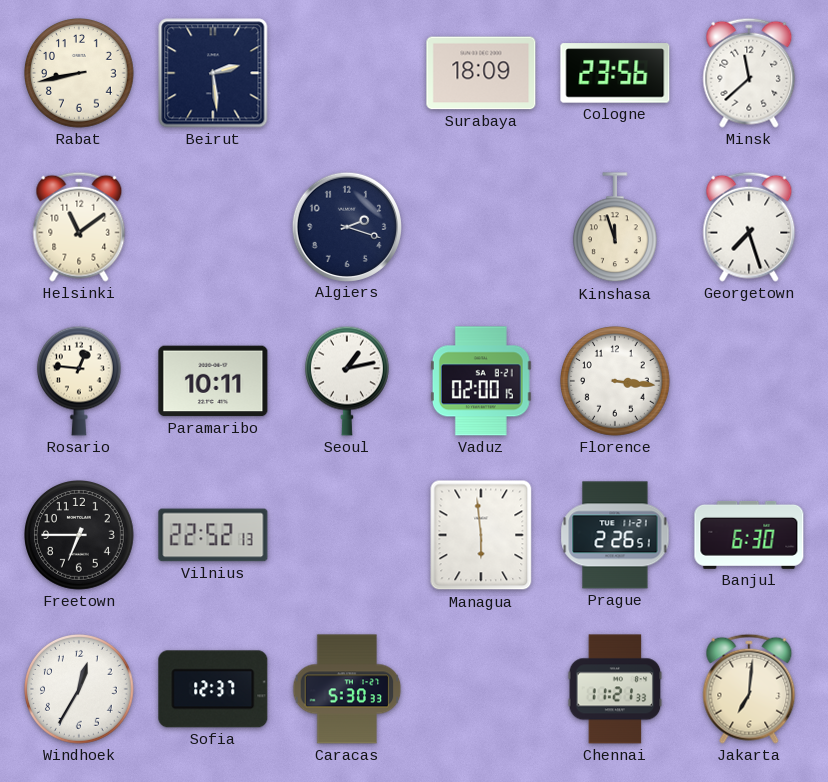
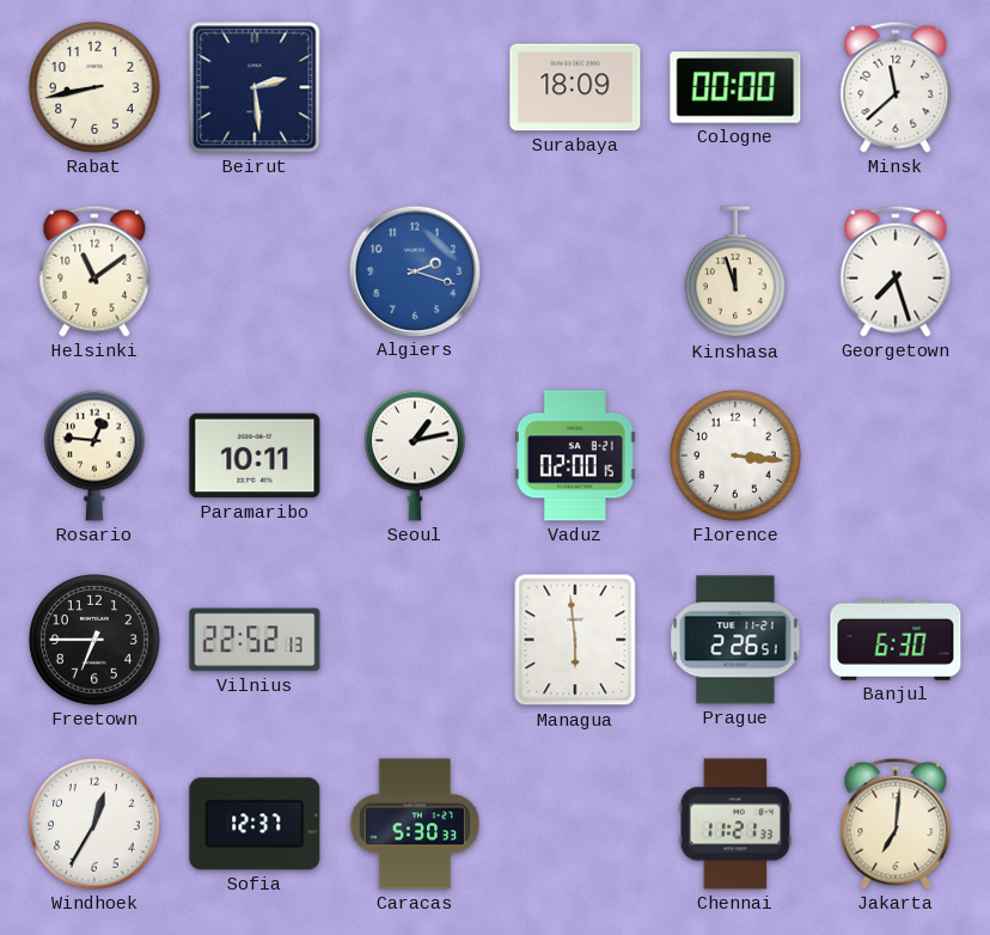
Cologne: 23:56 -> 00:00 (735, 87)
Algiers dial: navy -> blue (414, 270)
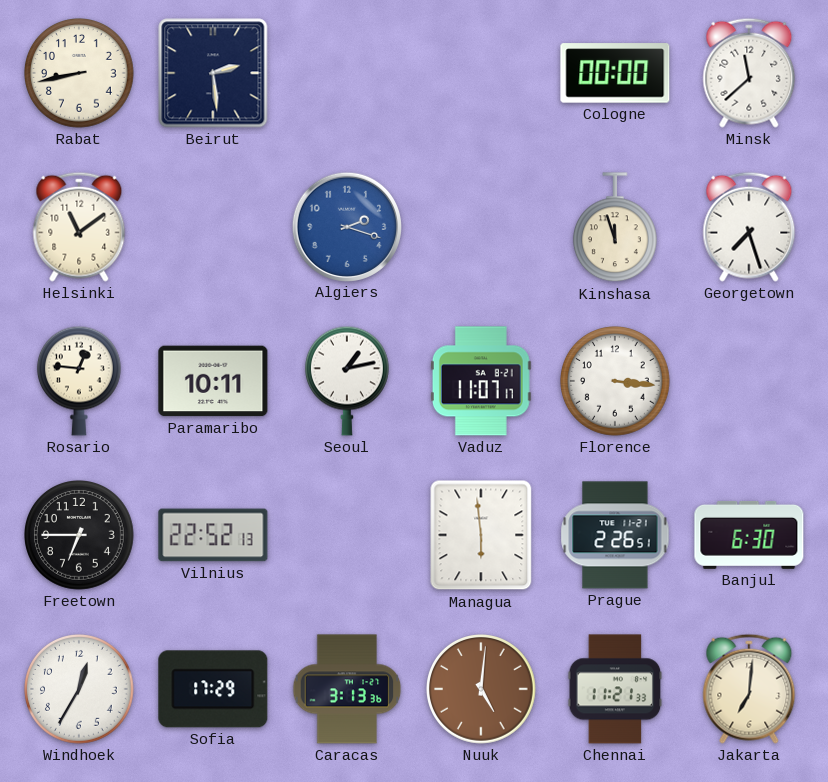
Surabaya: 18:09 -> none (575, 87)
Vaduz: 02:00 -> 11:07 (481, 381)
Sofia: 12:37 -> 17:29 (213, 689)
Caracas: 5:30 -> 3:13 (347, 689)
Nuuk: none -> 5:01 (482, 690)
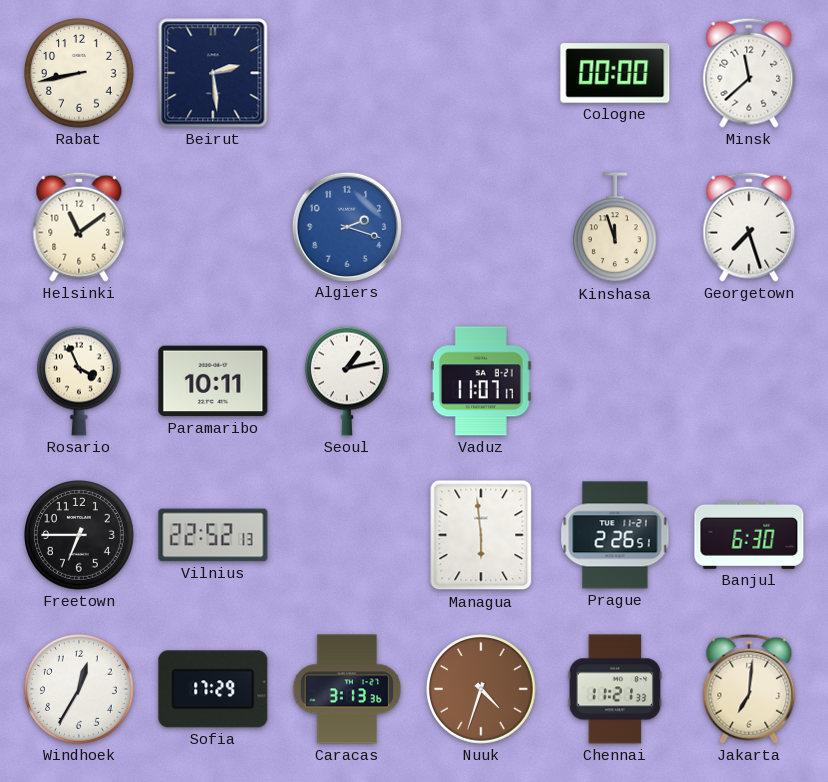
Rosario: 12:46 -> 3:56 (79, 381)
Florence: 3:16 -> none (616, 382)
Nuuk: 5:01 -> 4:33 (482, 690)
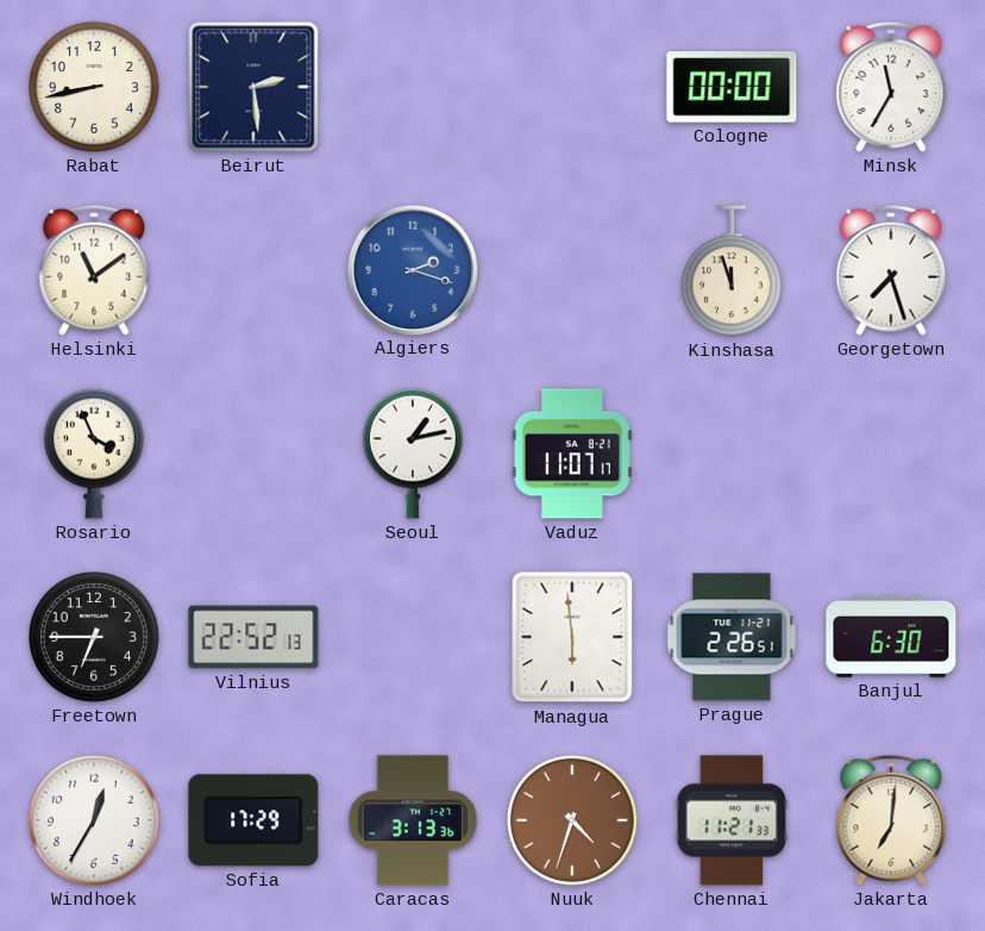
Minsk: 11:38 -> 11:35 (891, 87)
Paramaribo: 10:11 -> none (213, 381)
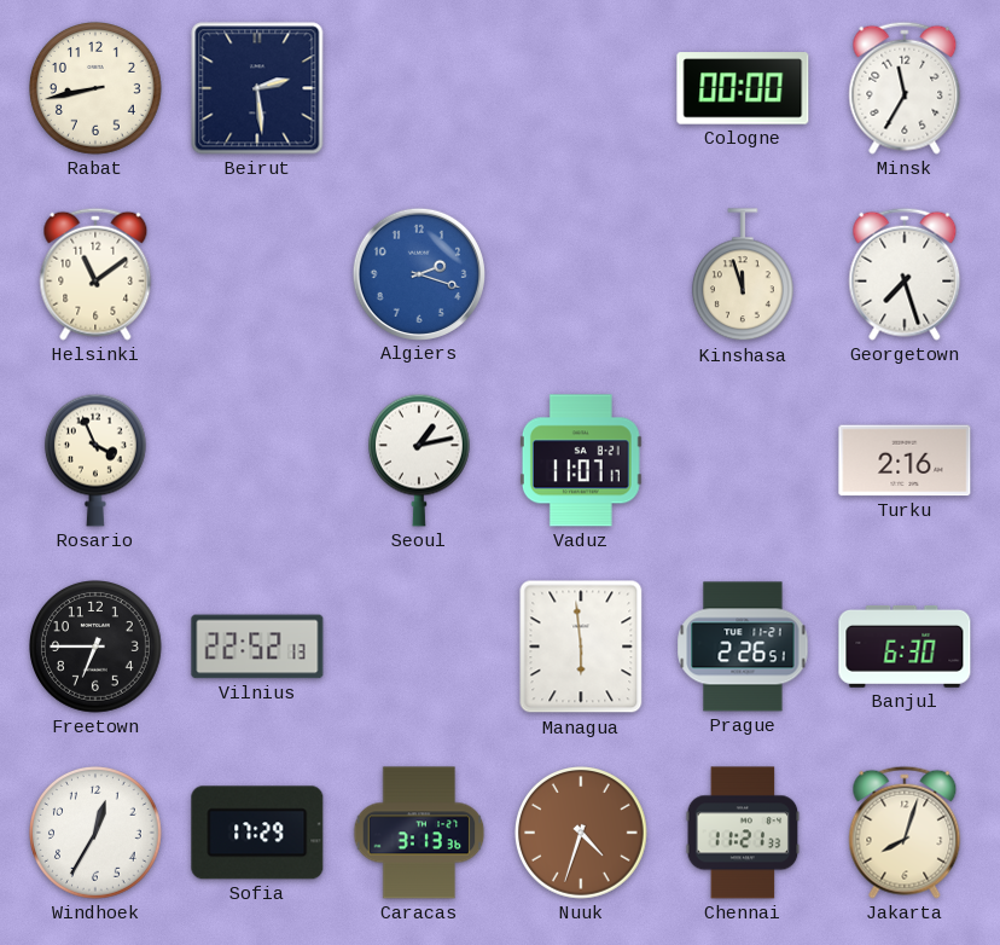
Turku: none -> 2:16 (905, 460)
Jakarta: 7:01 -> 8:03 (905, 833)
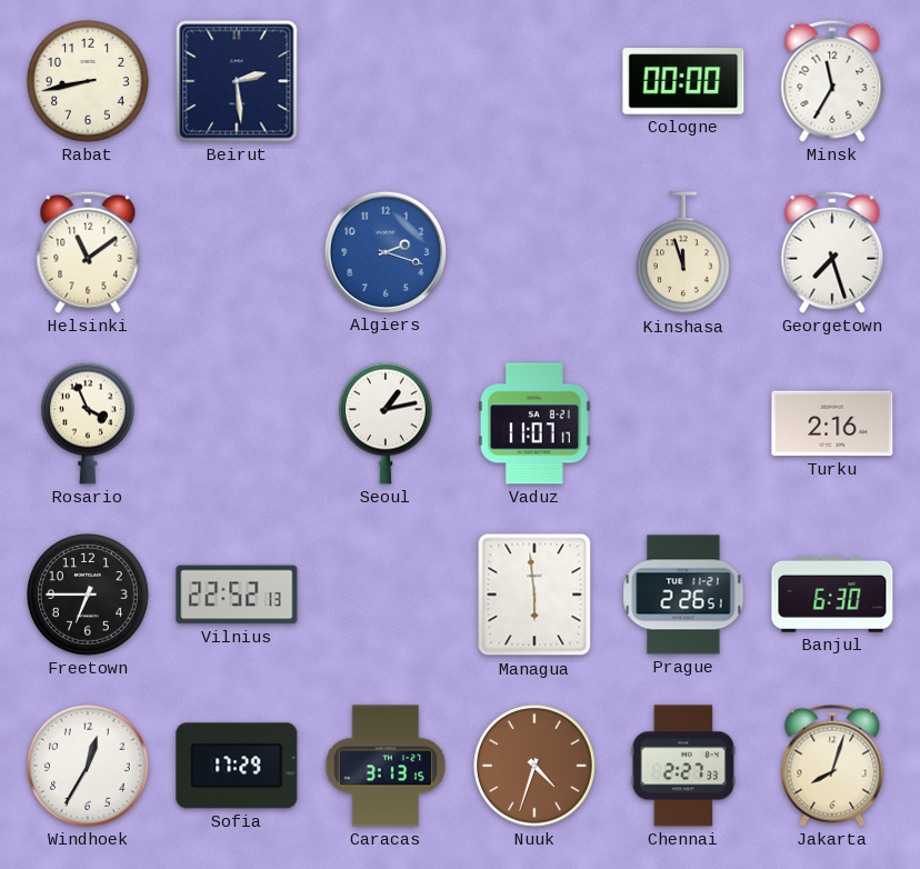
Caracas: 3:13:36 -> 3:13:15 (386, 766)
Chennai: 11:21 -> 2:27 (683, 766)
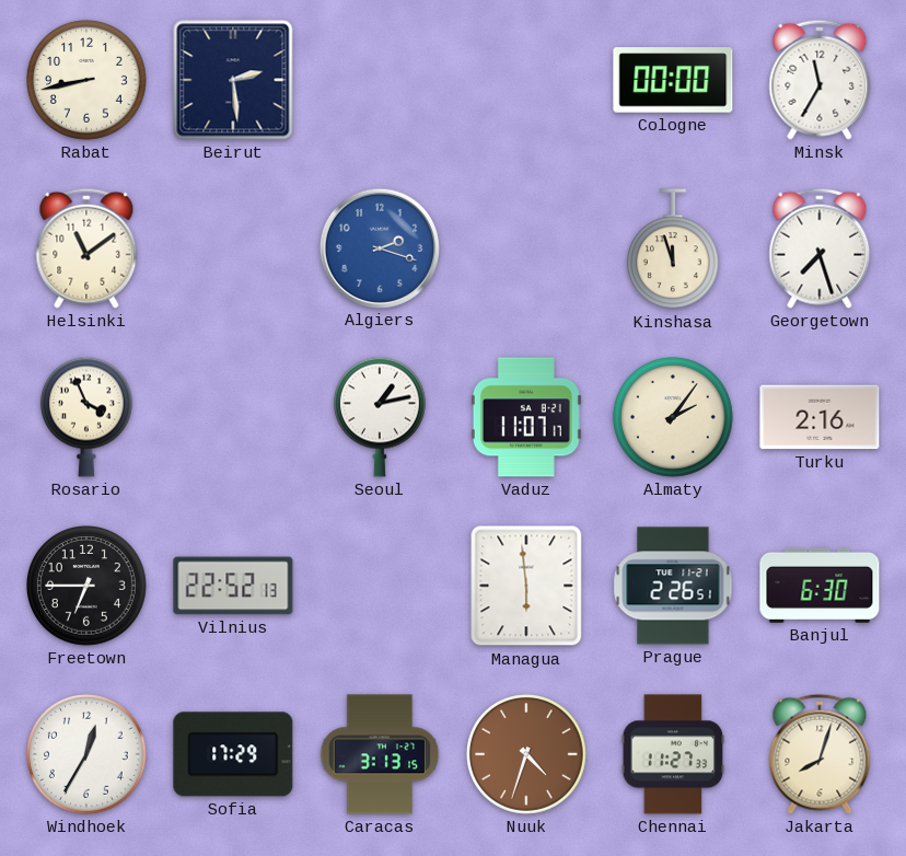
Almaty: none -> 2:06 (674, 418)
Chennai: 2:27 -> 11:27 (673, 754)
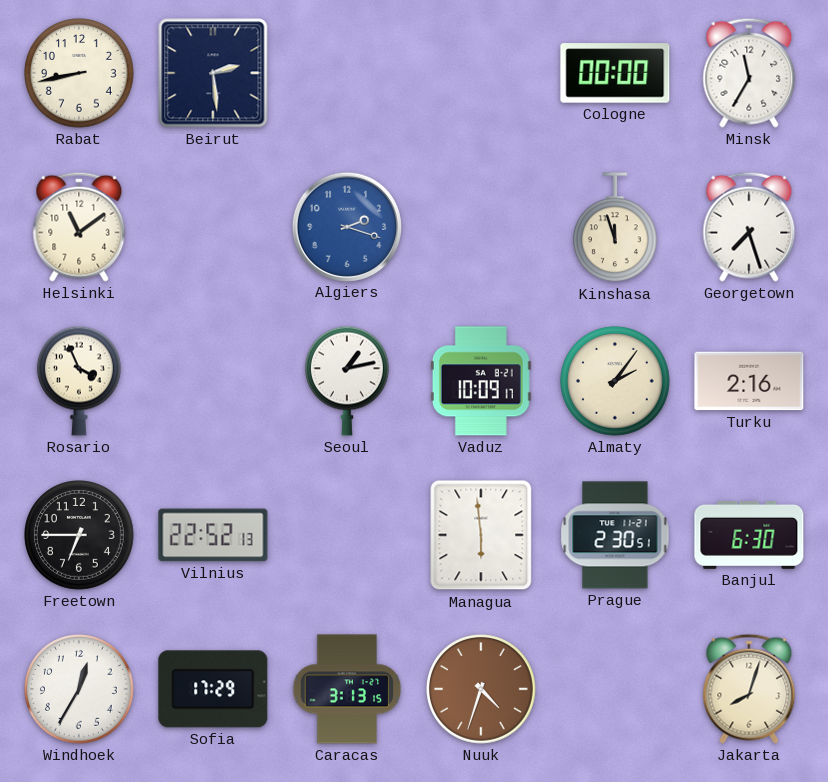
Vaduz: 11:07 -> 10:09 (481, 381)
Prague: 2:26 -> 2:30 (615, 535)
Chennai: 11:27 -> none (673, 754)
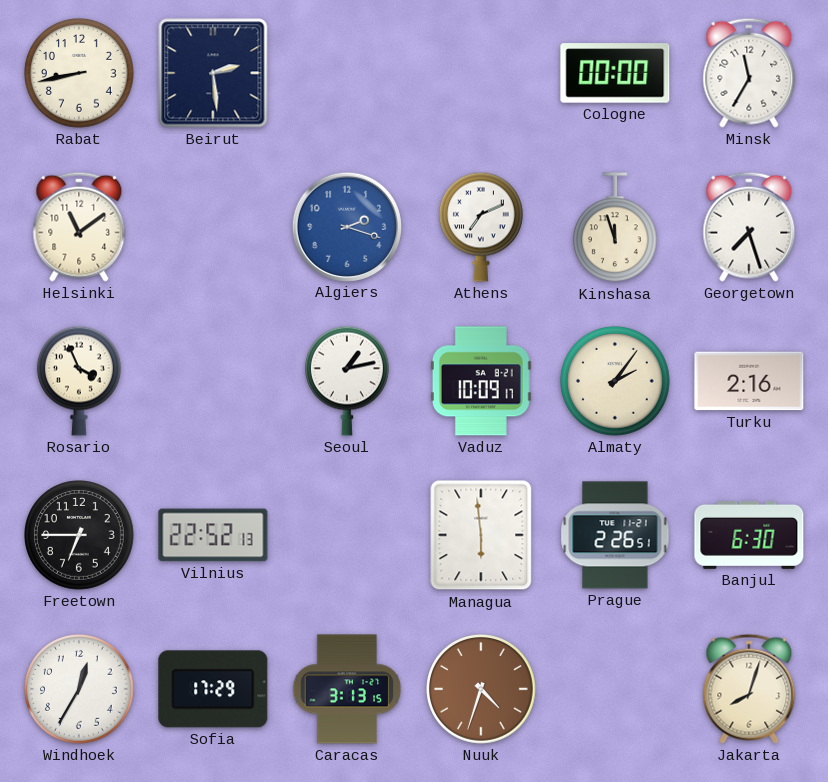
Athens: none -> 7:11 (481, 227)
Prague: 2:30 -> 2:26 (615, 535)
